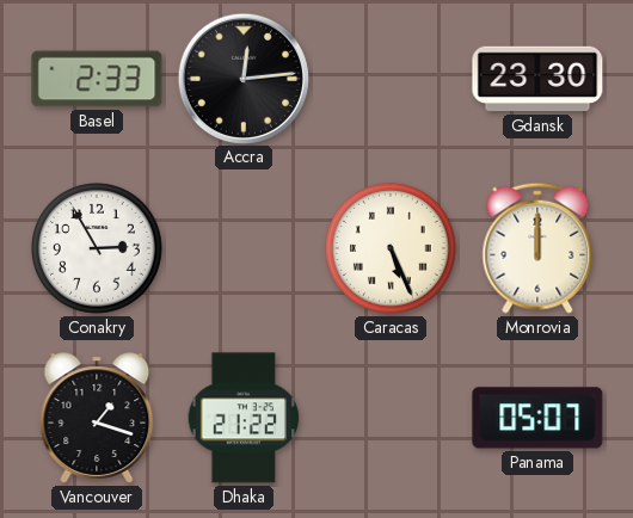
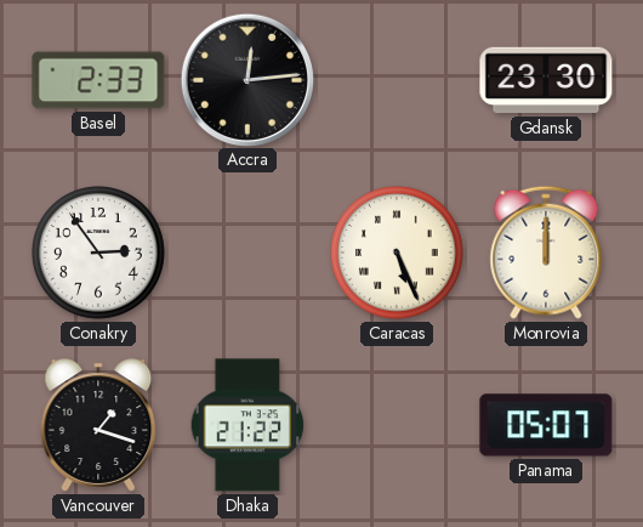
Conakry: 2:55 -> 2:54 (99, 254)
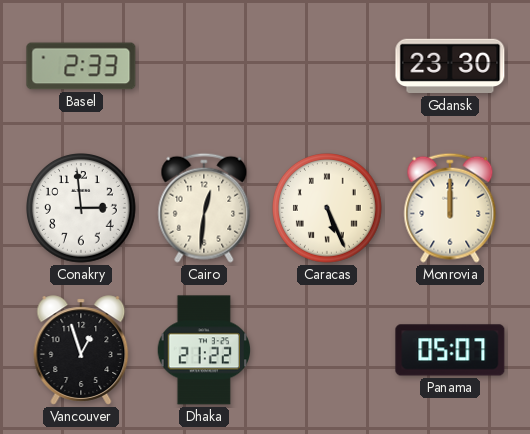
Accra: 12:14 -> none (246, 79)
Conakry: 2:54 -> 2:59 (82, 209)
Cairo: none -> 12:31 (204, 208)
Vancouver: 1:18 -> 12:57 (81, 350)
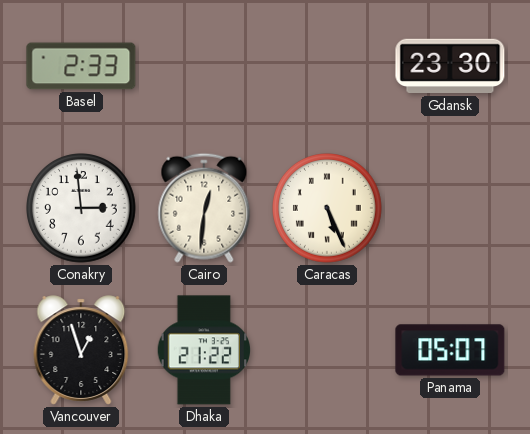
Monrovia: 12:00 -> none (450, 208)
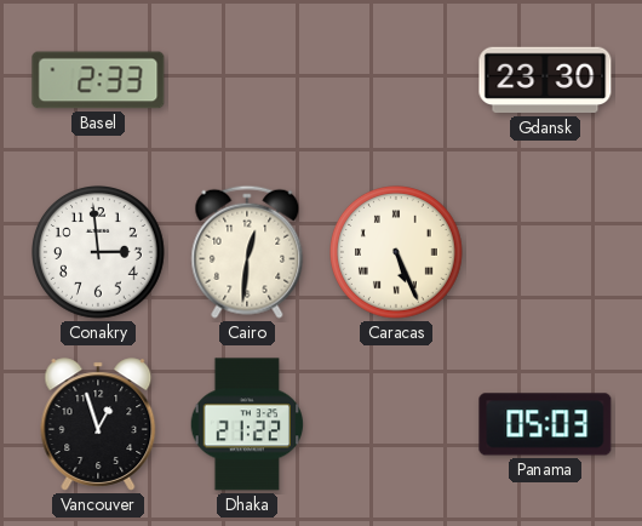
Panama: 05:07 -> 05:03 (545, 424)
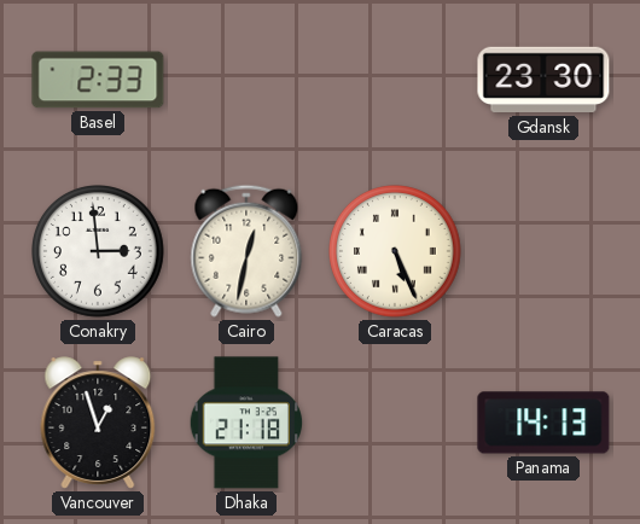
Cairo: 12:31 -> 12:32 (246, 251)
Dhaka: 21:22 -> 21:18 (246, 423)
Panama: 05:03 -> 14:13 (543, 423)
